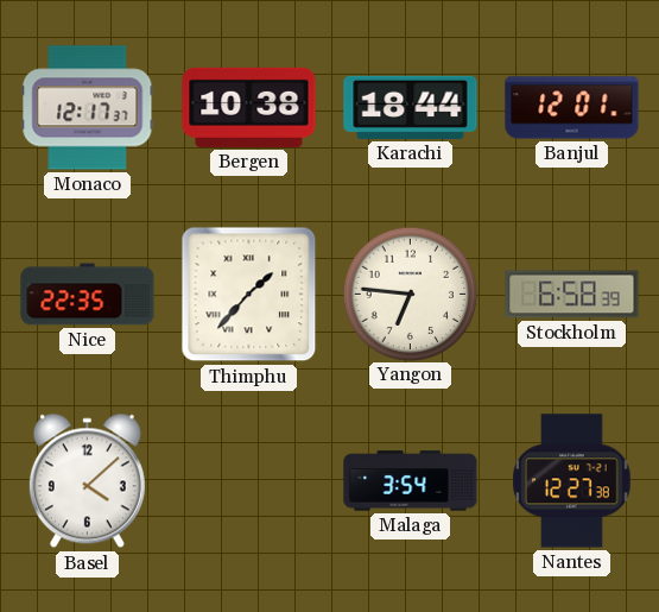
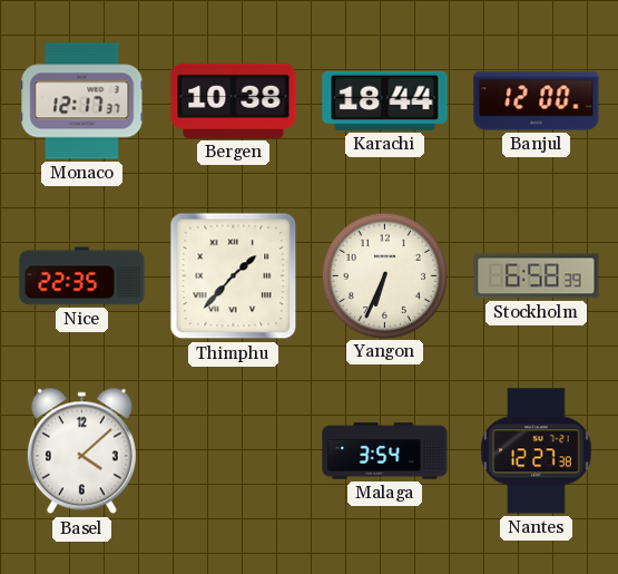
Banjul: 12:01 -> 12:00 (537, 101)
Yangon: 6:46 -> 6:34 (384, 275)
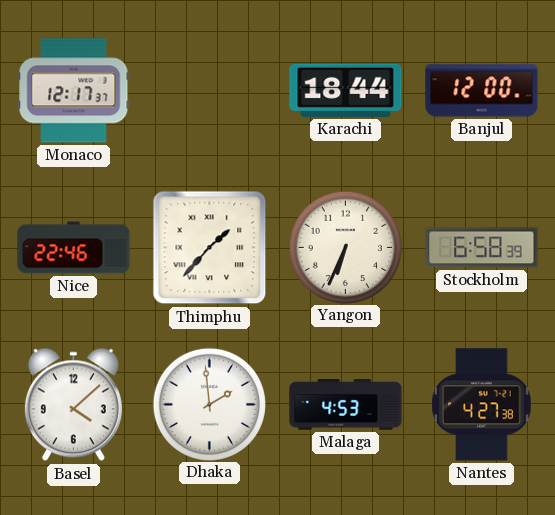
Bergen: 10:38 -> none (234, 100)
Nice: 22:35 -> 22:46 (74, 248)
Dhaka: none -> 1:59 (209, 404)
Malaga: 3:54 -> 4:53 (346, 405)
Nantes: 12:27 -> 4:27 (482, 405)
